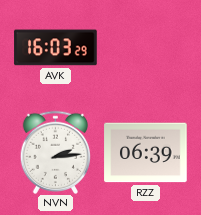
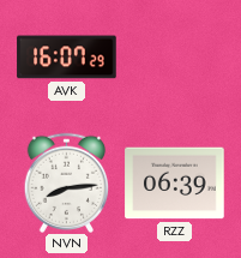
AVK: 16:03 -> 16:07 (67, 58)
NVN: 2:14 -> 8:14 (66, 182)
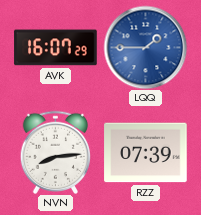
LQQ: none -> 1:45 (145, 47)
RZZ: 06:39 -> 07:39 (146, 153)
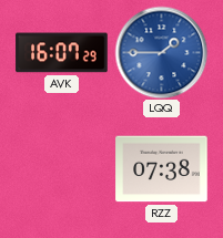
NVN: 8:14 -> none (55, 152)
RZZ: 07:39 -> 07:38 (162, 169)
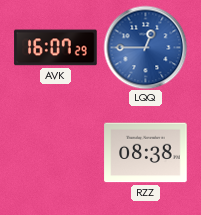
LQQ: 1:45 -> 12:45 (145, 47)
RZZ: 07:38 -> 08:38 (146, 153)
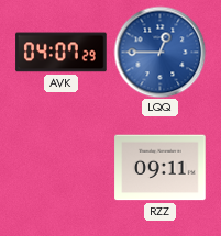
AVK: 16:07 -> 04:07 (62, 53)
RZZ: 08:38 -> 09:11 (161, 168)
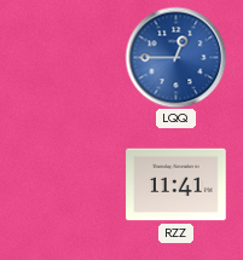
AVK: 04:07 -> none (62, 53)
RZZ: 09:11 -> 11:41 (177, 185)
